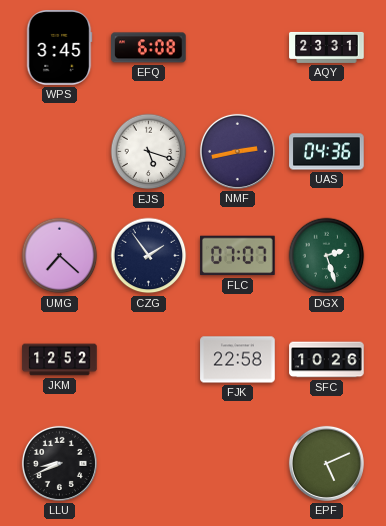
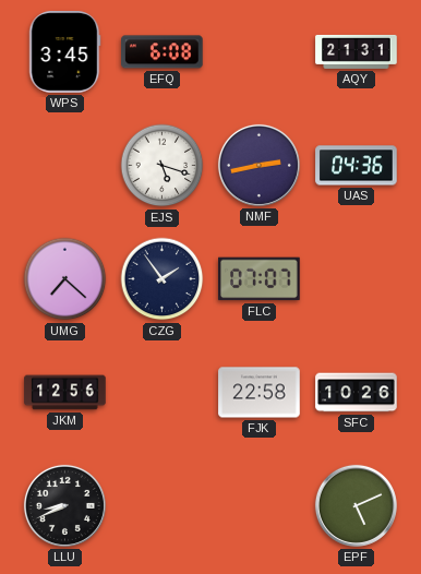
AQY: 23:31 -> 21:31 (357, 51)
DGX: 2:27 -> none (327, 256)
JKM: 12:52 -> 12:56 (65, 393)
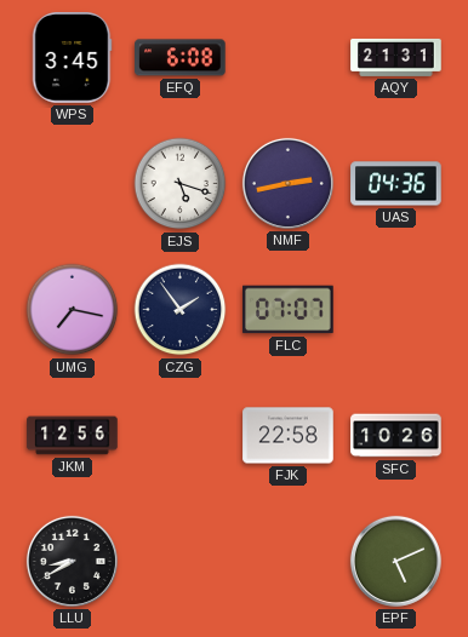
UMG: 7:22 -> 7:17 (73, 310)
LLU: 8:41 -> 8:40 (72, 561)
